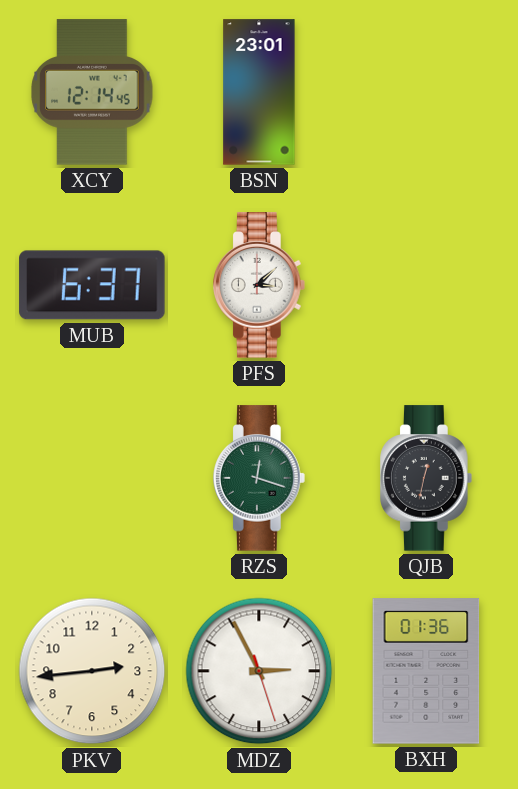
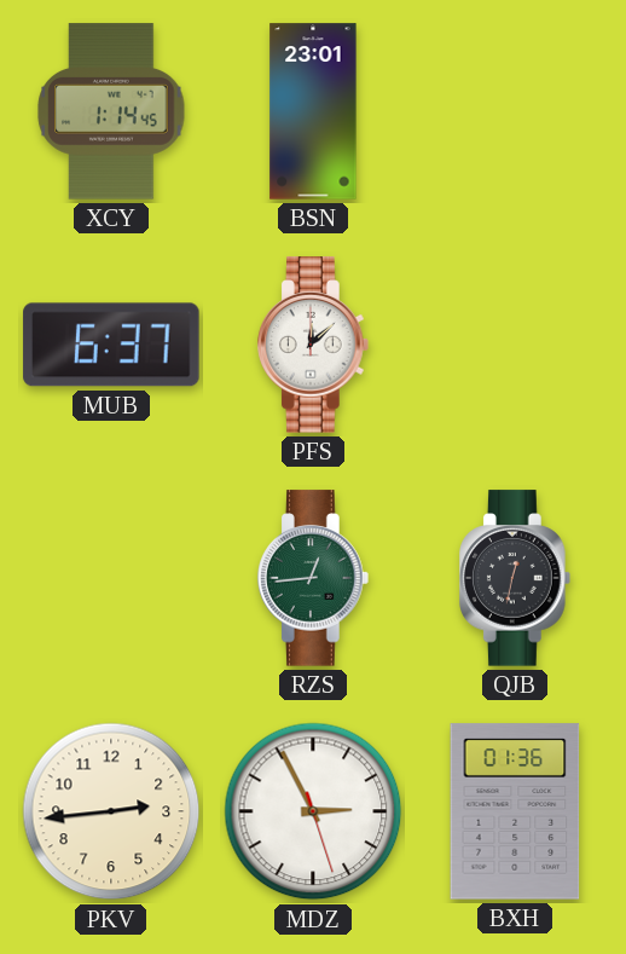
XCY: 12:14 -> 1:14 (111, 111)
PFS: 3:08 -> 12:08 (314, 345)
RZS: 12:18 -> 12:44 (314, 578)
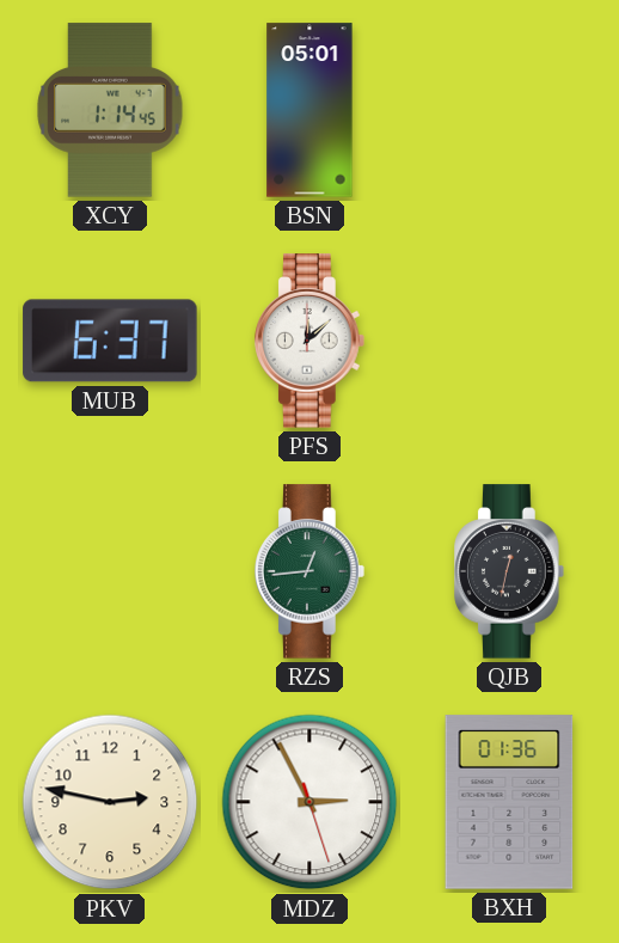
BSN: 23:01 -> 05:01 (309, 110)
PKV: 2:44 -> 2:47 (110, 802)
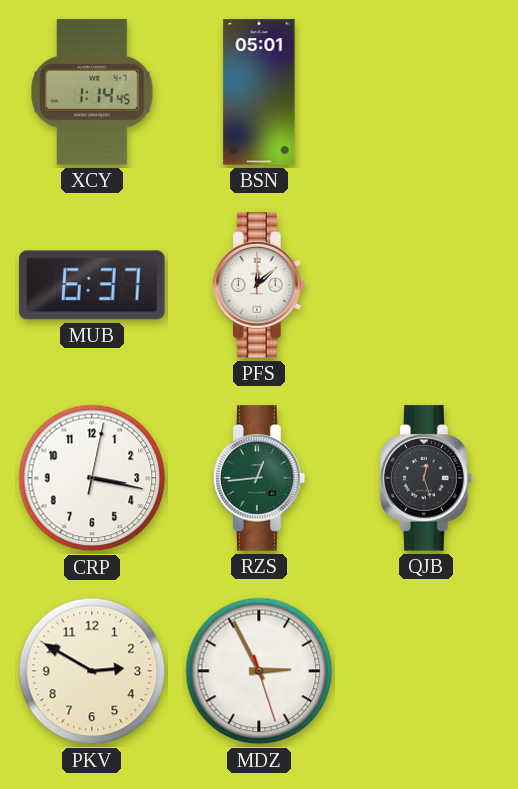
CRP: none -> 3:17 (92, 478)
QJB: 12:32 -> 12:27 (427, 478)
PKV: 2:47 -> 2:50 (92, 671)
BXH: 01:36 -> none (509, 802)
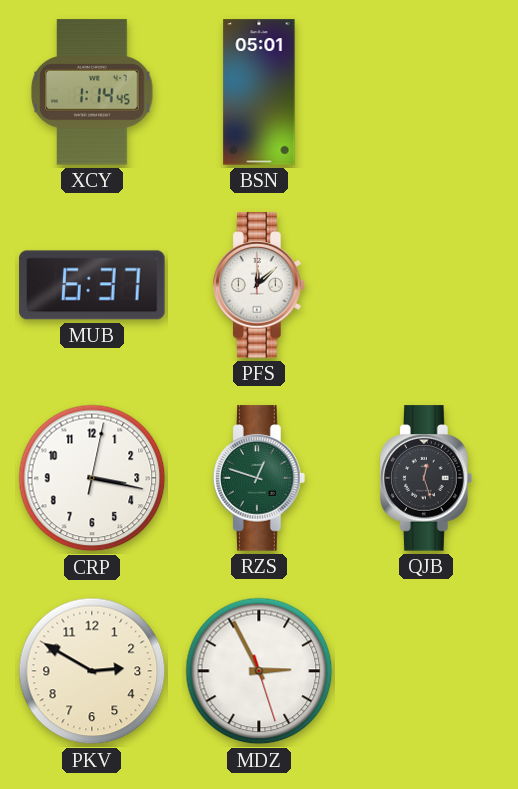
RZS: 12:44 -> 12:48 (260, 478)
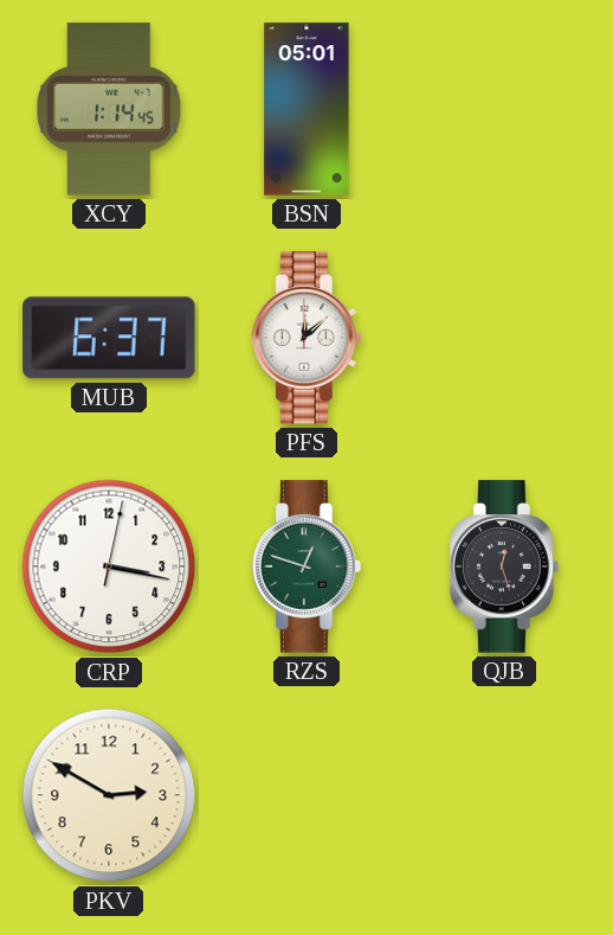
MDZ: 2:55 -> none (259, 671)
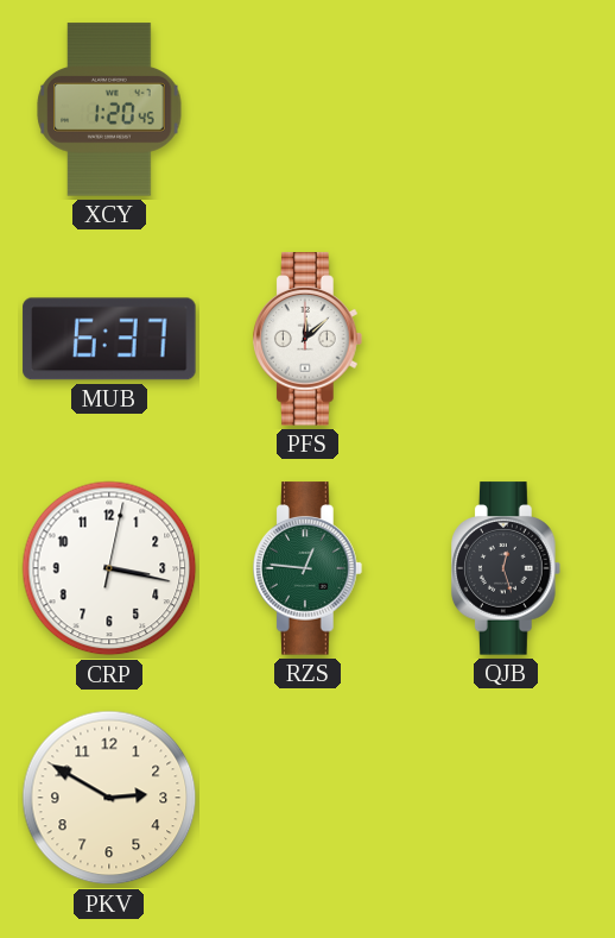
XCY: 1:14 -> 1:20 (109, 109)
BSN: 05:01 -> none (306, 109)
RZS: 12:48 -> 12:46 (309, 568)
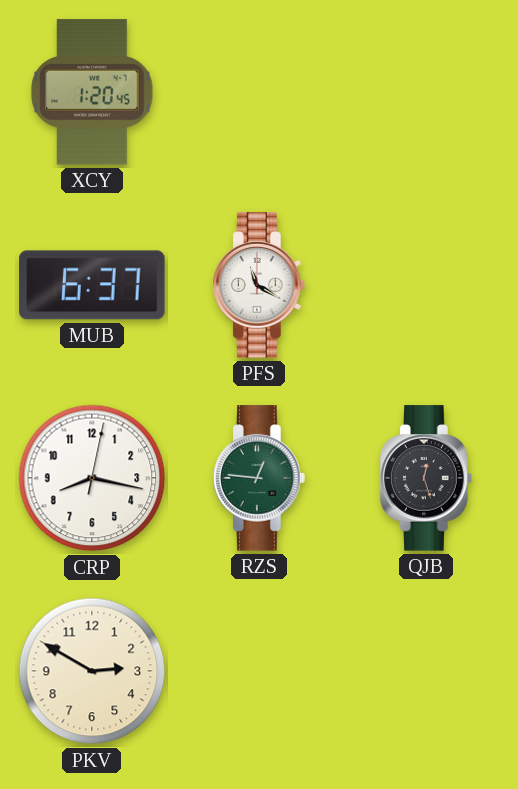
PFS: 12:08 -> 11:20 (260, 285)
CRP: 3:17 -> 8:17 (92, 478)
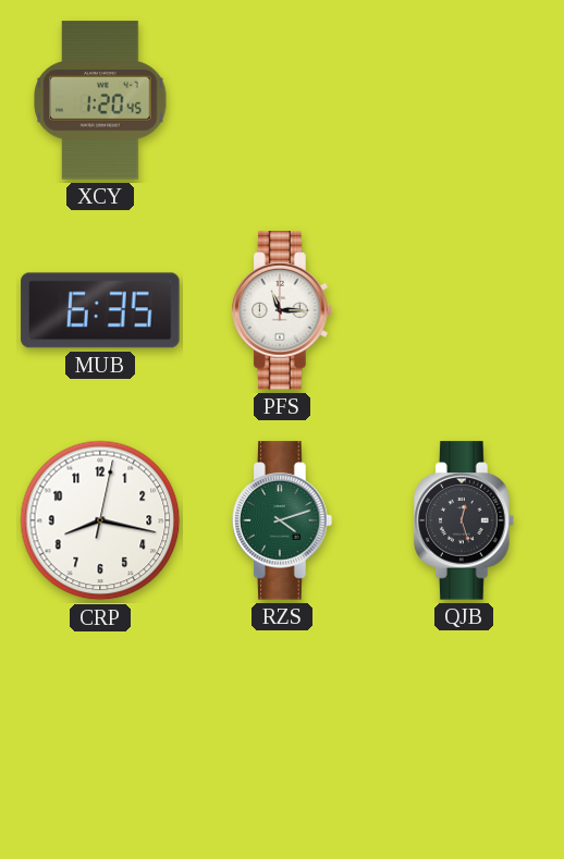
MUB: 6:37 -> 6:35 (100, 310)
PFS: 11:20 -> 11:15 (283, 310)
RZS: 12:46 -> 4:12 (283, 520)
PKV: 2:50 -> none (92, 671)
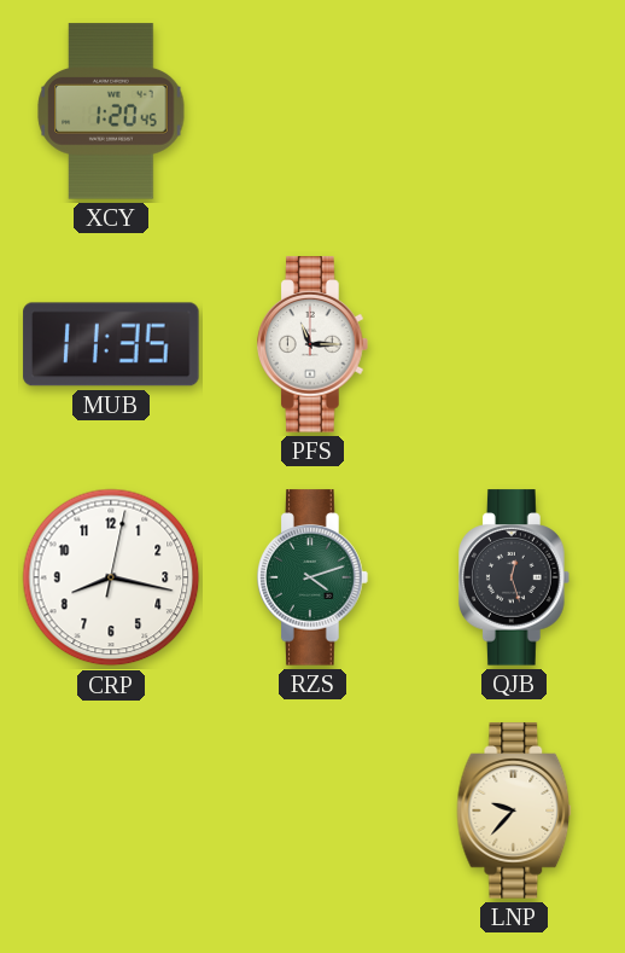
MUB: 6:35 -> 11:35 (111, 344)
LNP: none -> 9:37 (514, 810)
